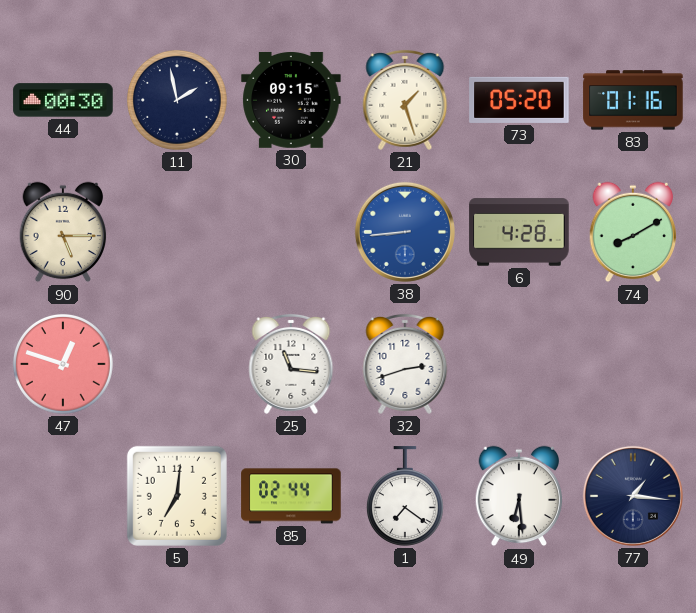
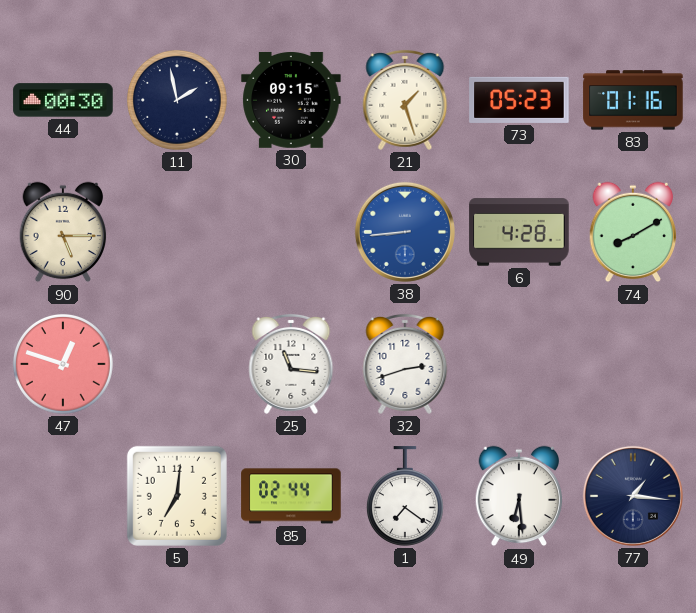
73: 05:20 -> 05:23 (519, 100)
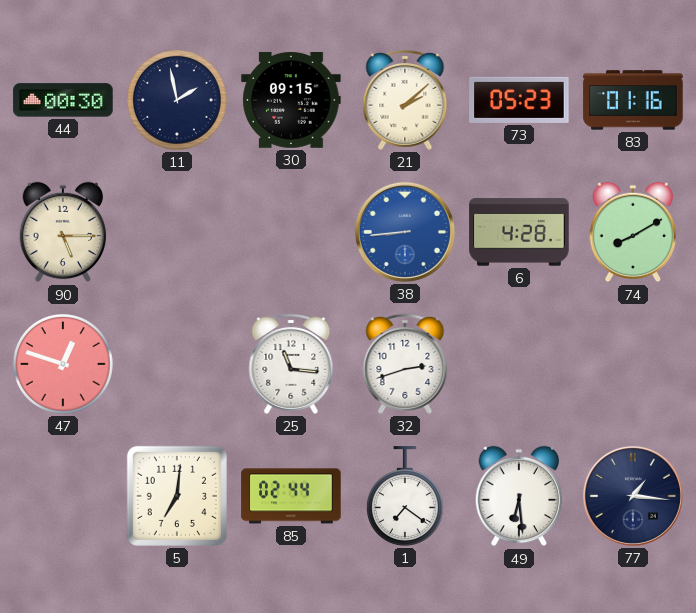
21: 1:27 -> 2:08 (405, 100)
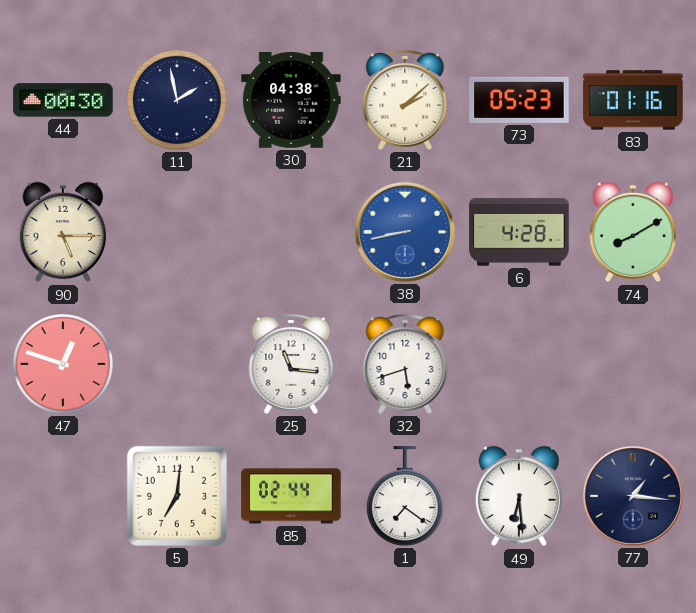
30: 09:15 -> 04:38 (291, 100)
38: 8:44 -> 8:43 (405, 232)
32: 2:42 -> 5:42 (405, 364)
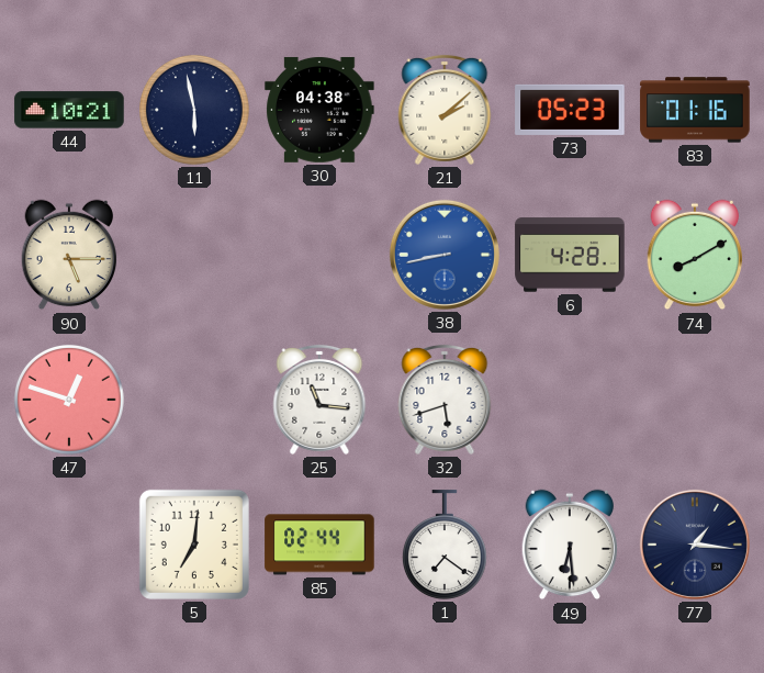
44: 00:30 -> 10:21 (69, 110)
11: 1:58 -> 5:58 (194, 110)
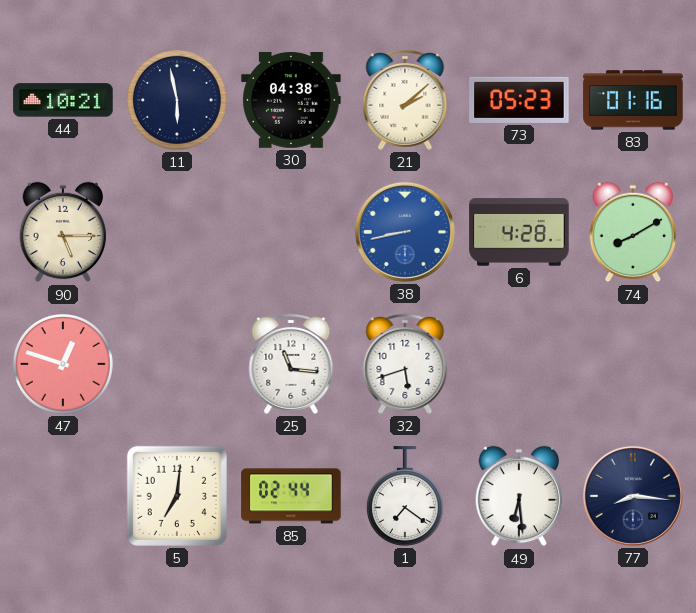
77: 1:16 -> 8:16 (633, 496)
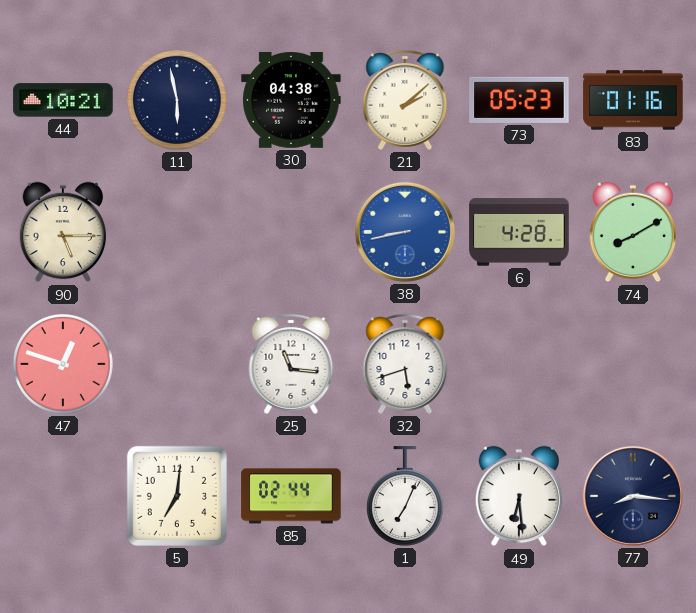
1: 7:21 -> 7:04 (405, 496)
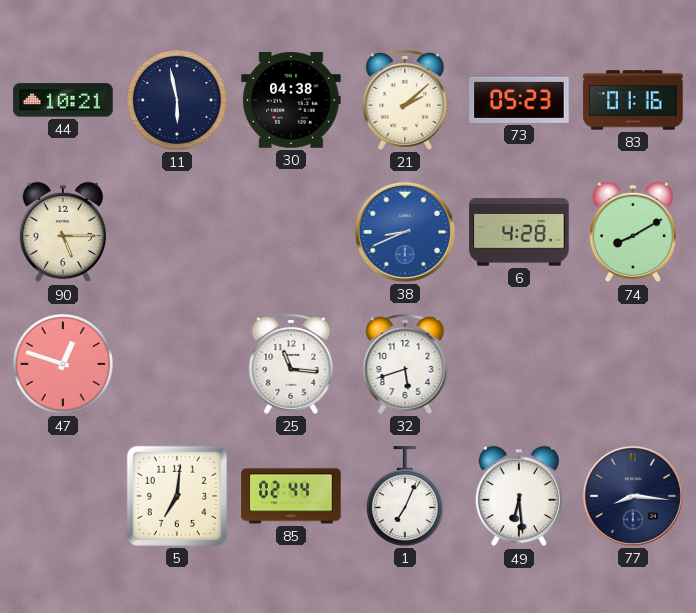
38: 8:43 -> 8:41 (405, 232)
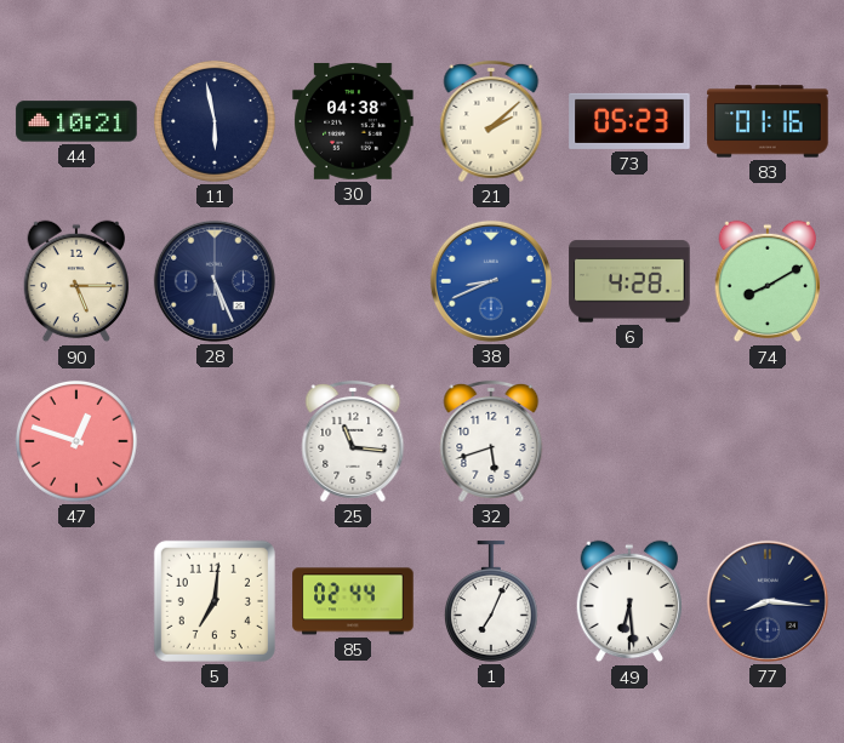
28: none -> 5:26 (215, 281)
